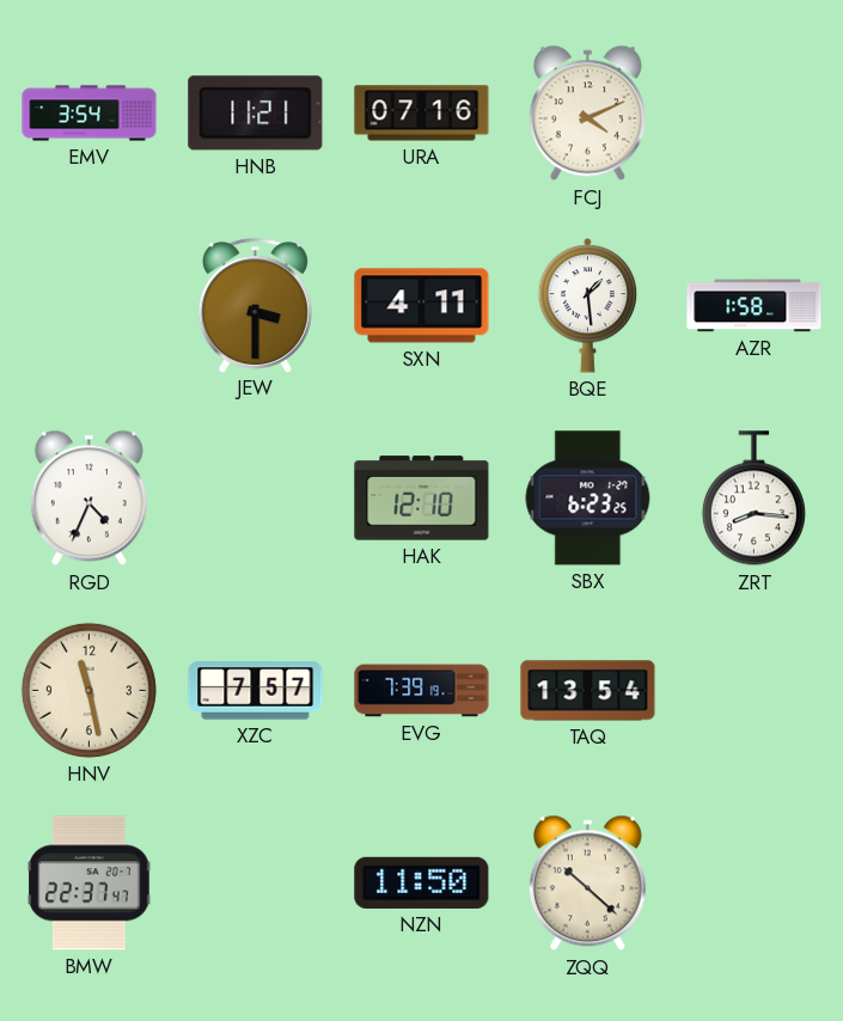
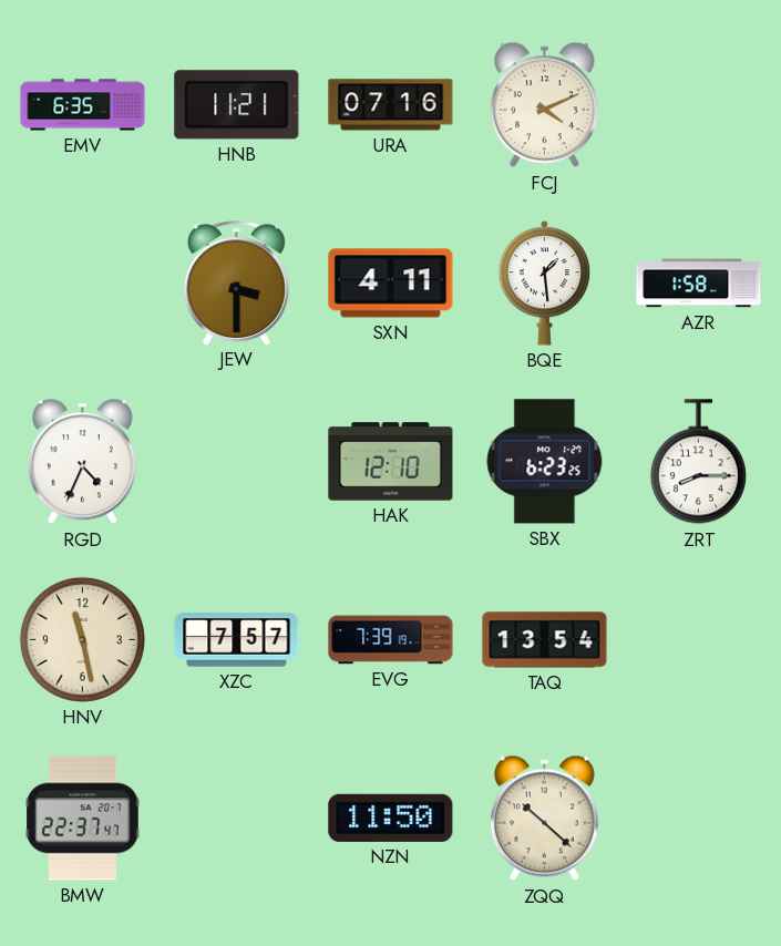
EMV: 3:54 -> 6:35 (83, 105)
ZRT: 8:16 -> 8:15 (698, 462)
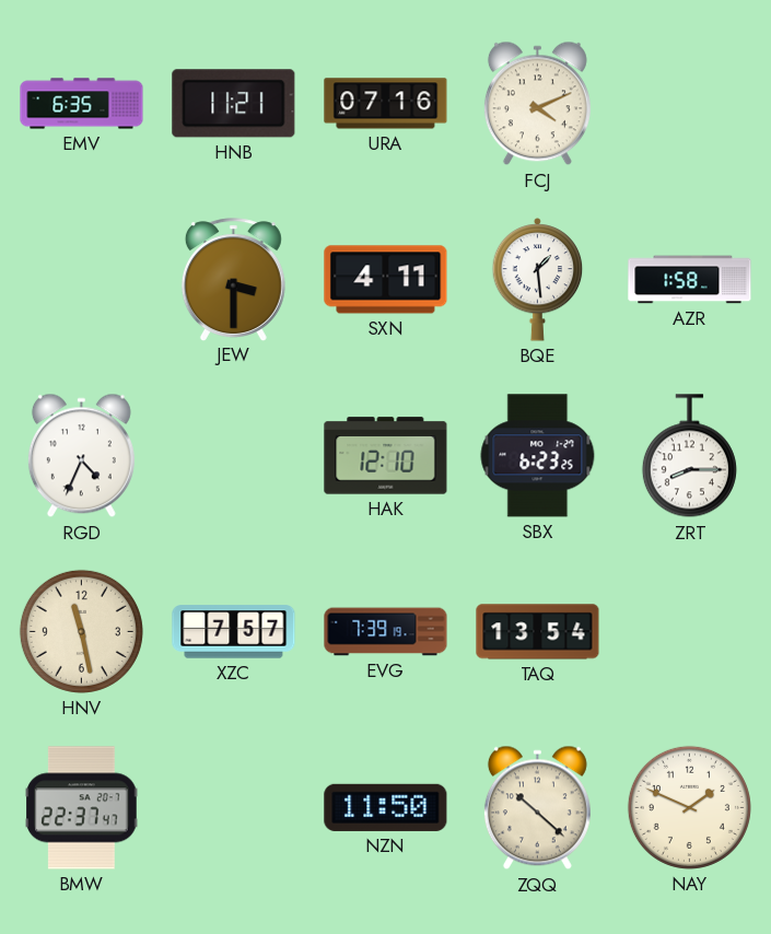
NAY: none -> 1:49 (689, 807)
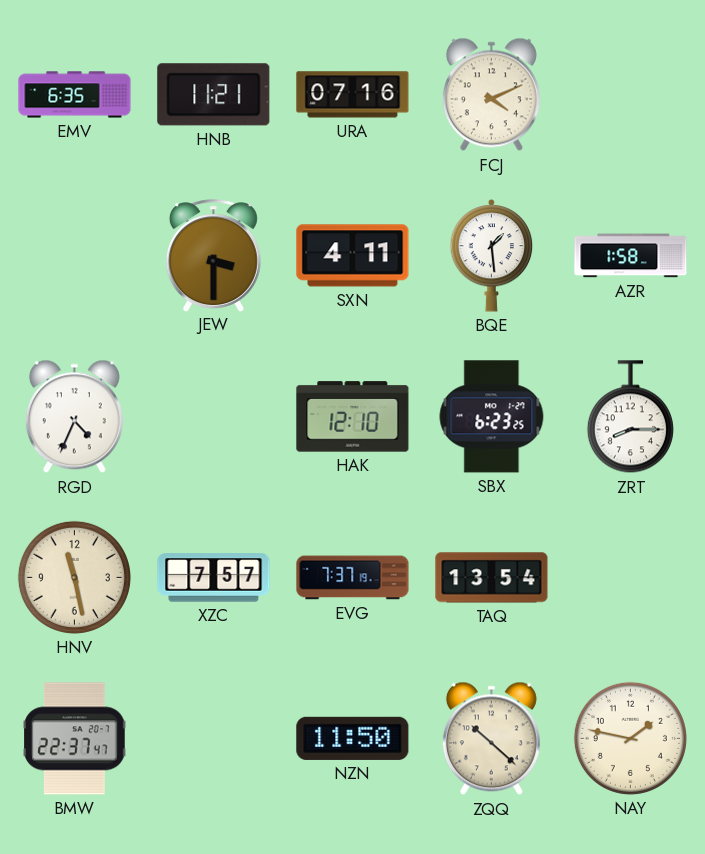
EVG: 7:39 -> 7:37 (353, 578)
NAY: 1:49 -> 1:47 (630, 738)
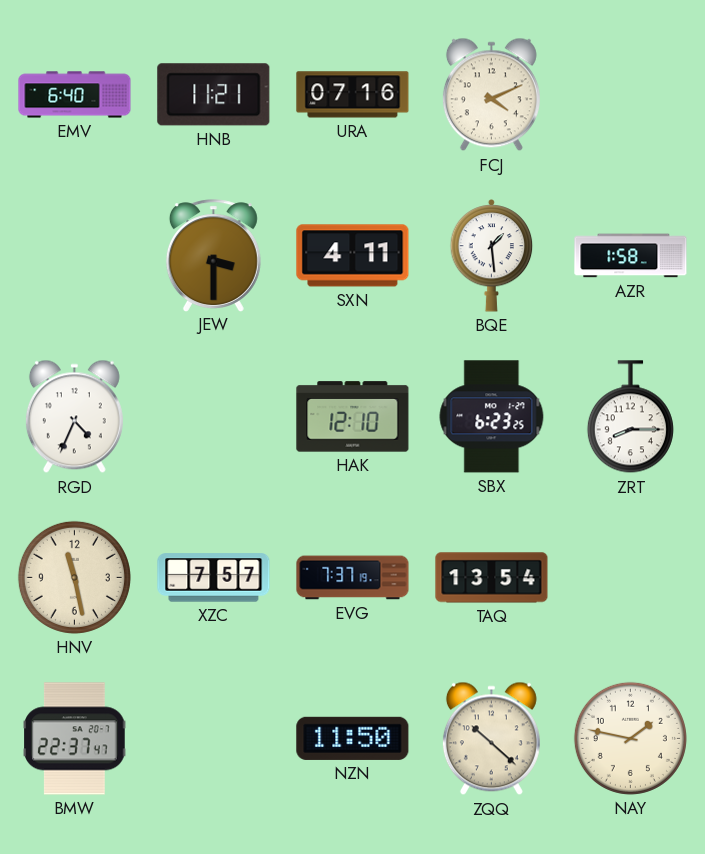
EMV: 6:35 -> 6:40 (75, 95)
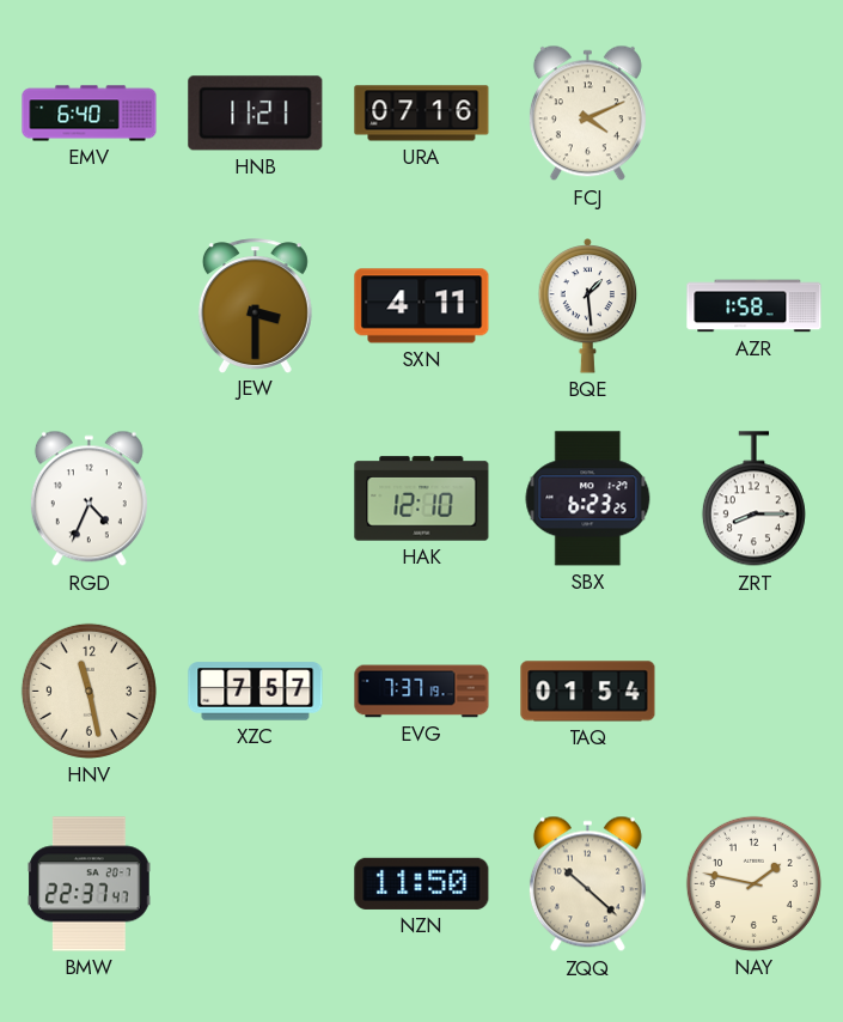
TAQ: 13:54 -> 01:54 (588, 692)
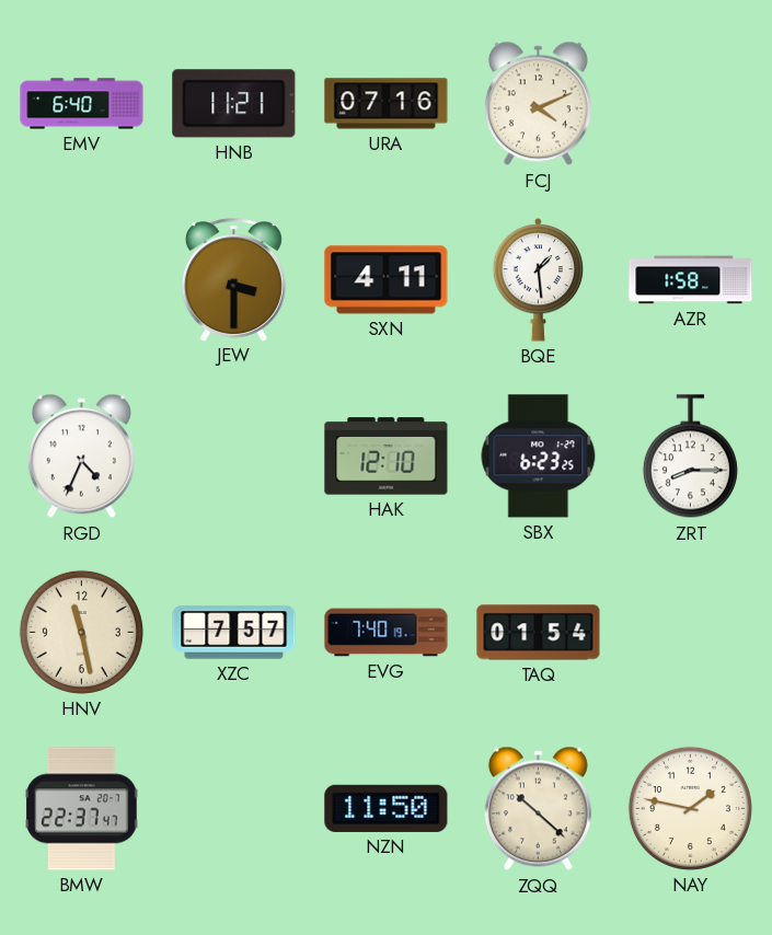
EVG: 7:37 -> 7:40 (387, 633)
